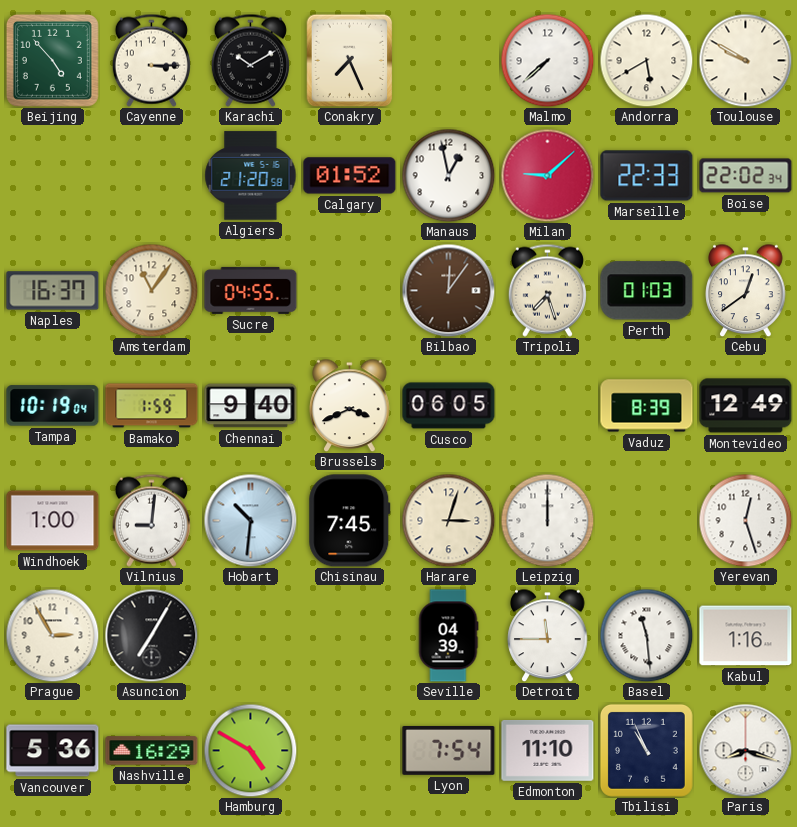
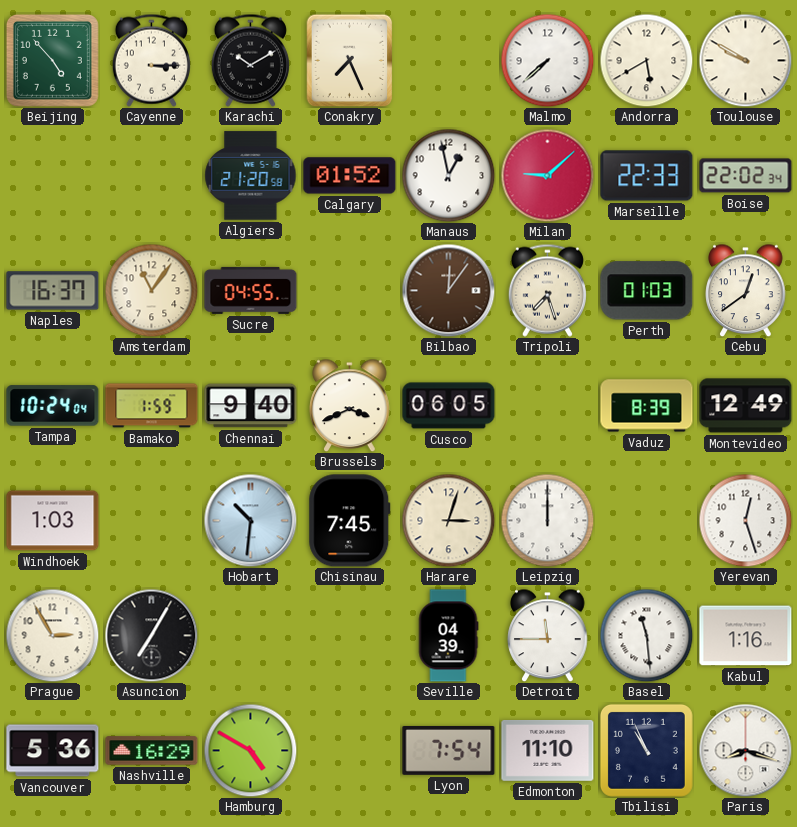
Tampa: 10:19 -> 10:24 (53, 406)
Windhoek: 1:00 -> 1:03 (53, 521)
Vilnius: 9:01 -> none (151, 520)
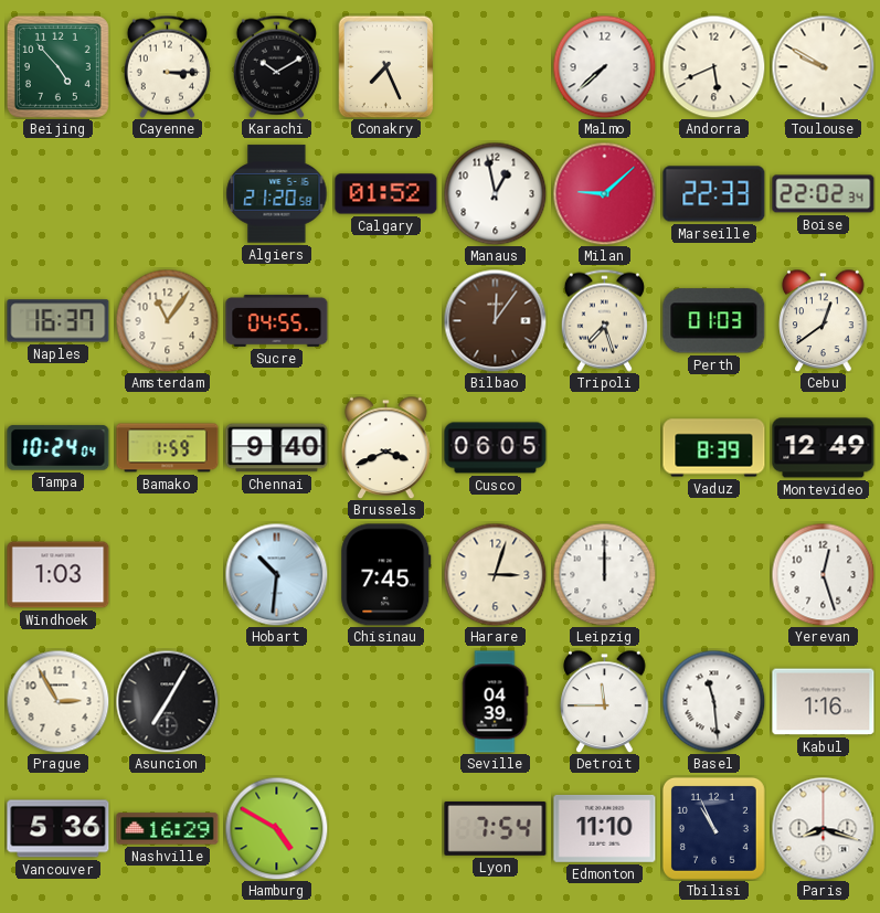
Andorra: 5:40 -> 5:41 (713, 66)
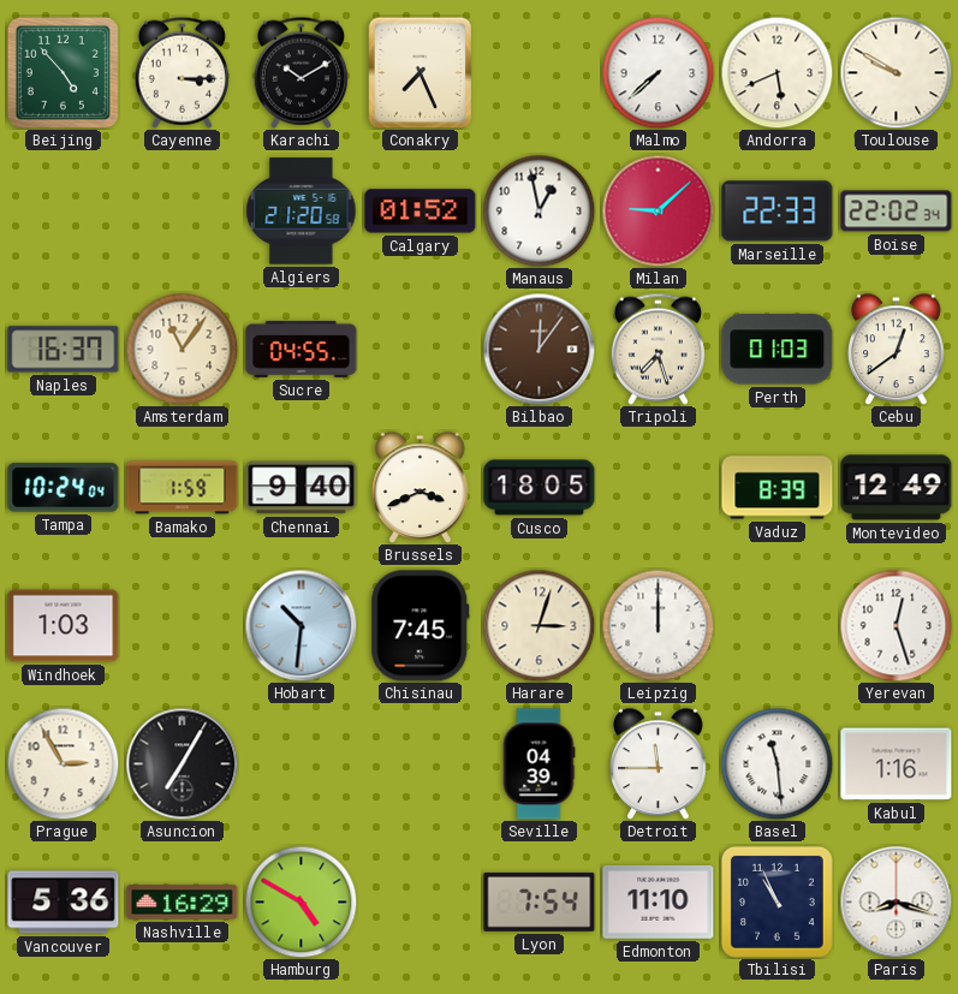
Cusco: 06:05 -> 18:05 (540, 488)
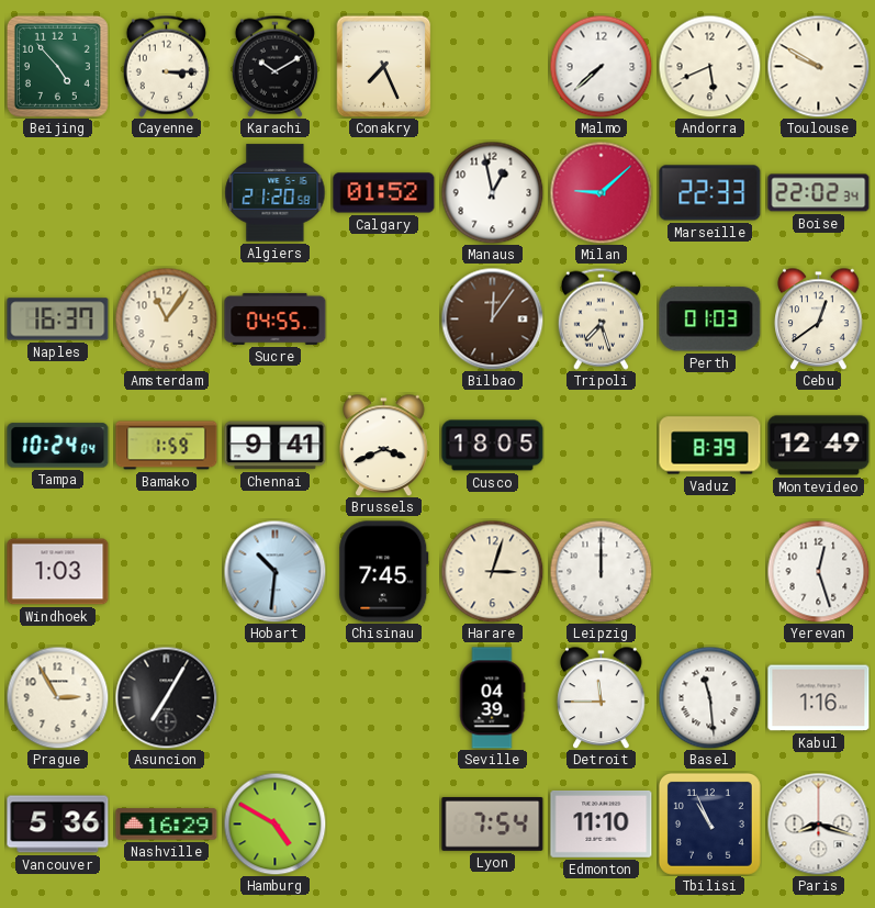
Chennai: 9:40 -> 9:41 (276, 446)
